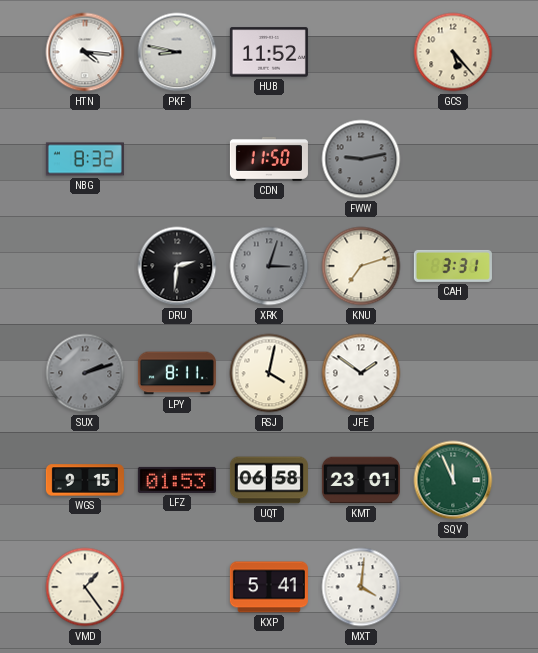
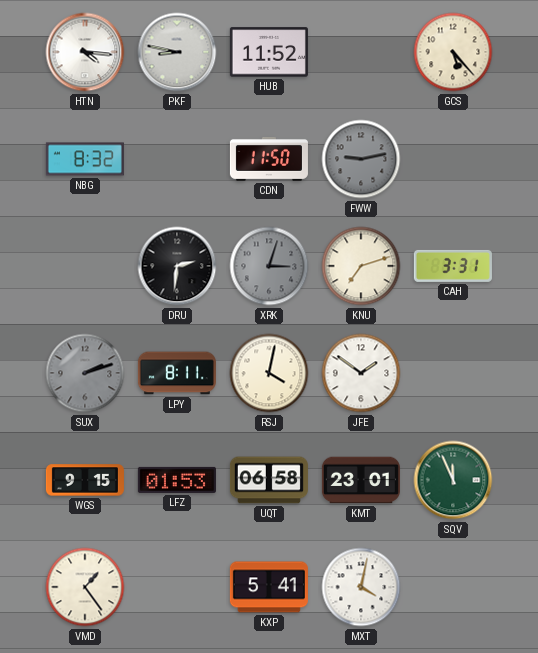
MXT: 4:01 -> 4:02 (361, 587)
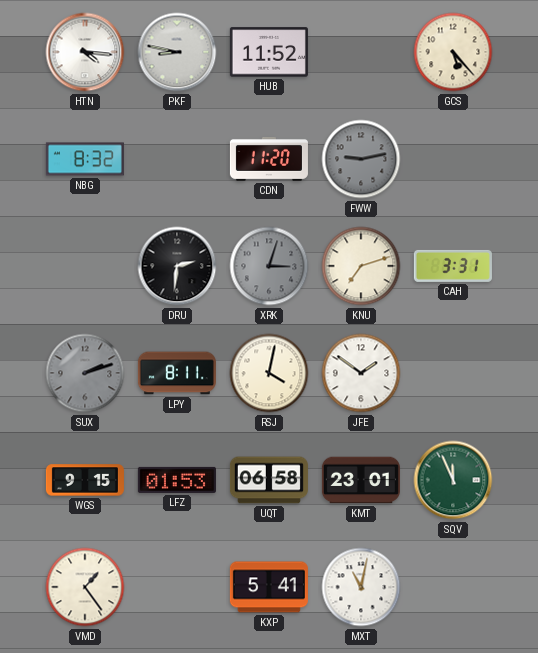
CDN: 11:50 -> 11:20 (269, 159)
MXT: 4:02 -> 11:02 (361, 587)
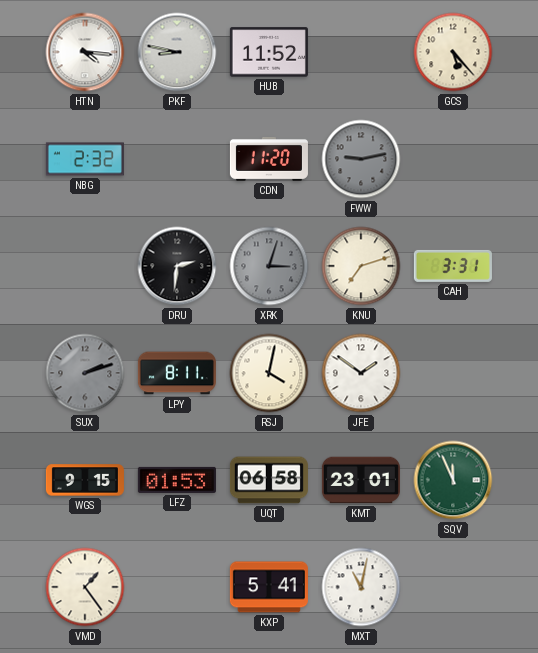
NBG: 8:32 -> 2:32 (85, 159)
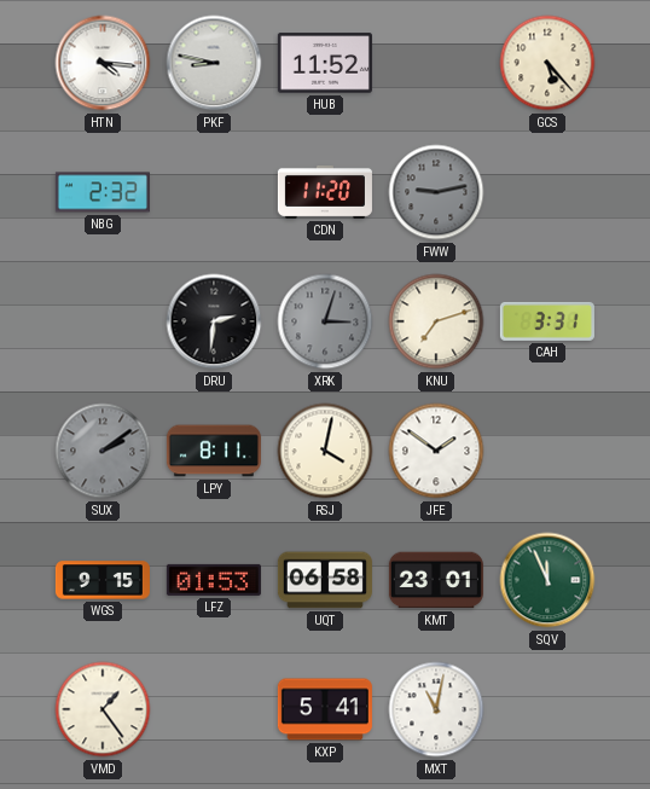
SUX: 2:12 -> 2:09 (103, 451)
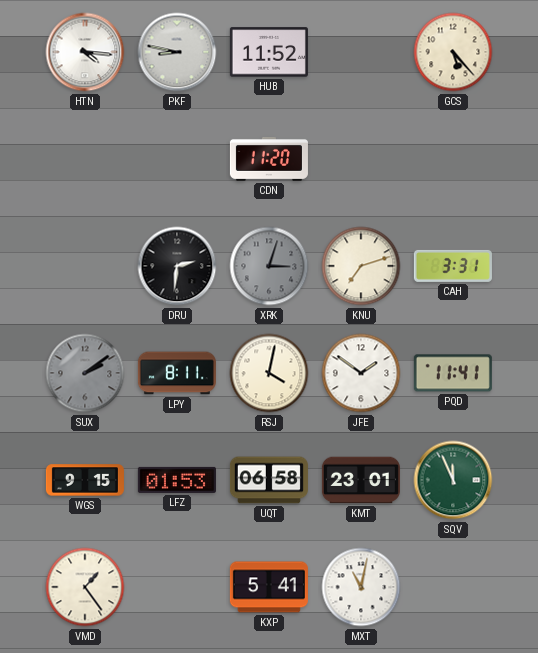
NBG: 2:32 -> none (103, 192)
FWW: 9:13 -> none (436, 192)
PQD: none -> 11:41 (453, 373)
